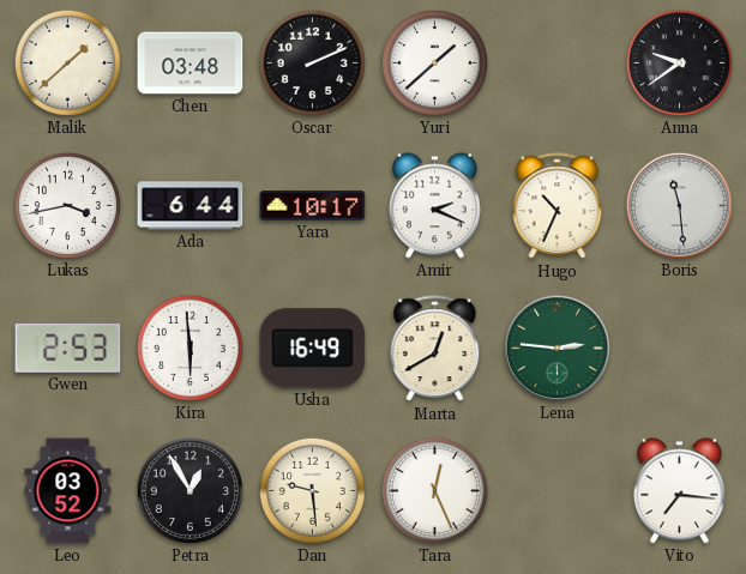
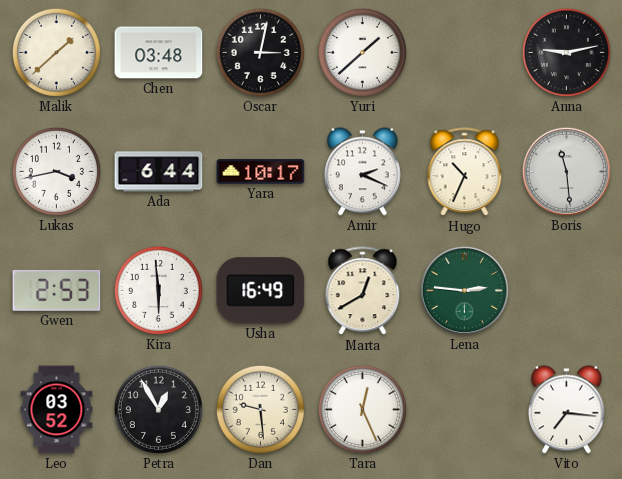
Oscar: 2:11 -> 3:02 (260, 52)
Anna: 9:39 -> 9:13 (566, 52)
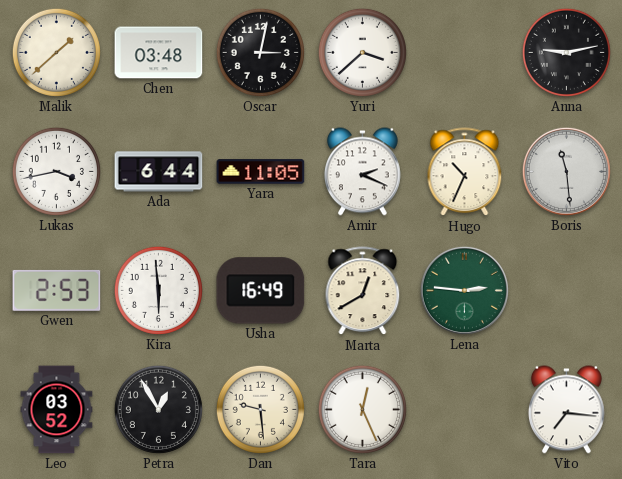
Yuri: 1:38 -> 3:38 (362, 52)
Yara: 10:17 -> 11:05 (261, 172)
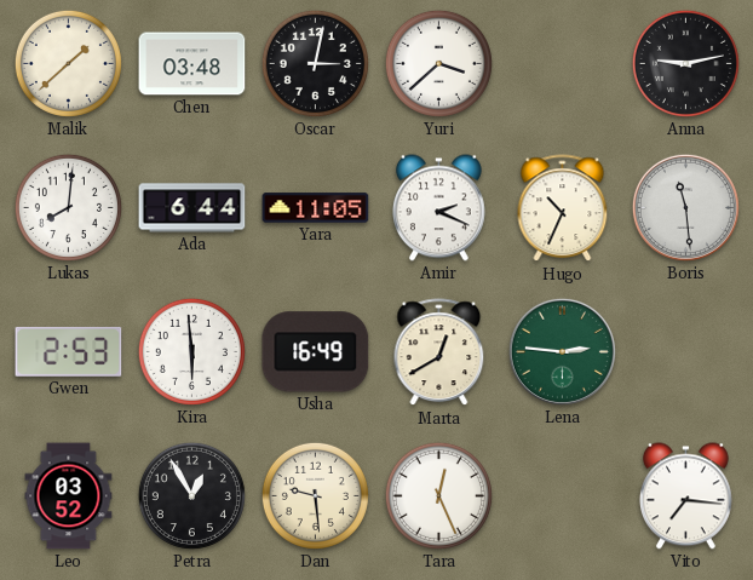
Lukas: 3:43 -> 8:01 (68, 207)
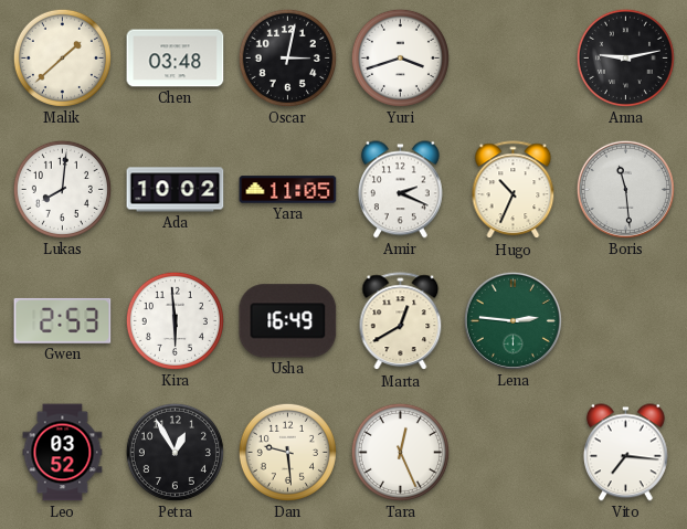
Yuri: 3:38 -> 3:42 (400, 57)
Ada: 6:44 -> 10:02 (176, 190)
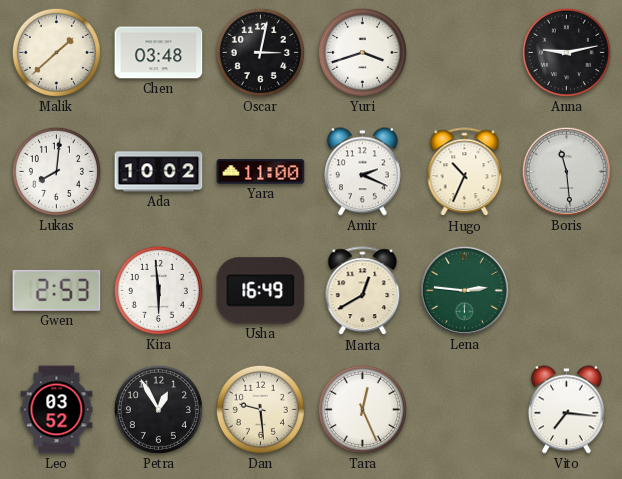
Yara: 11:05 -> 11:00 (261, 172)
